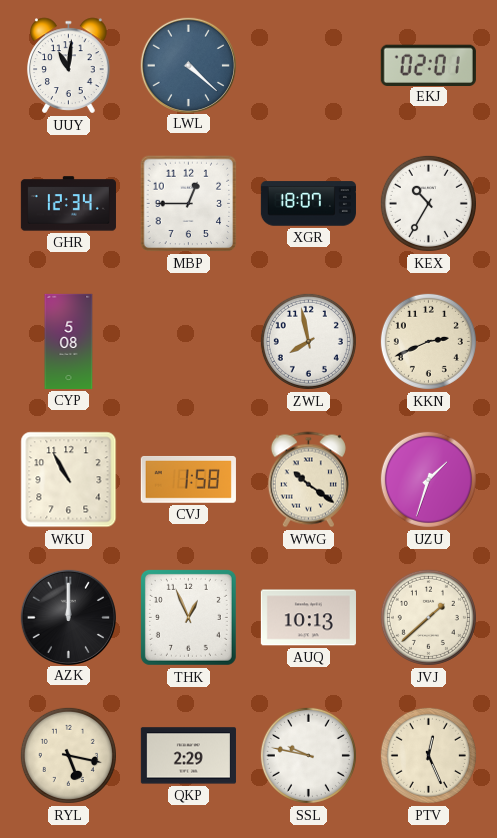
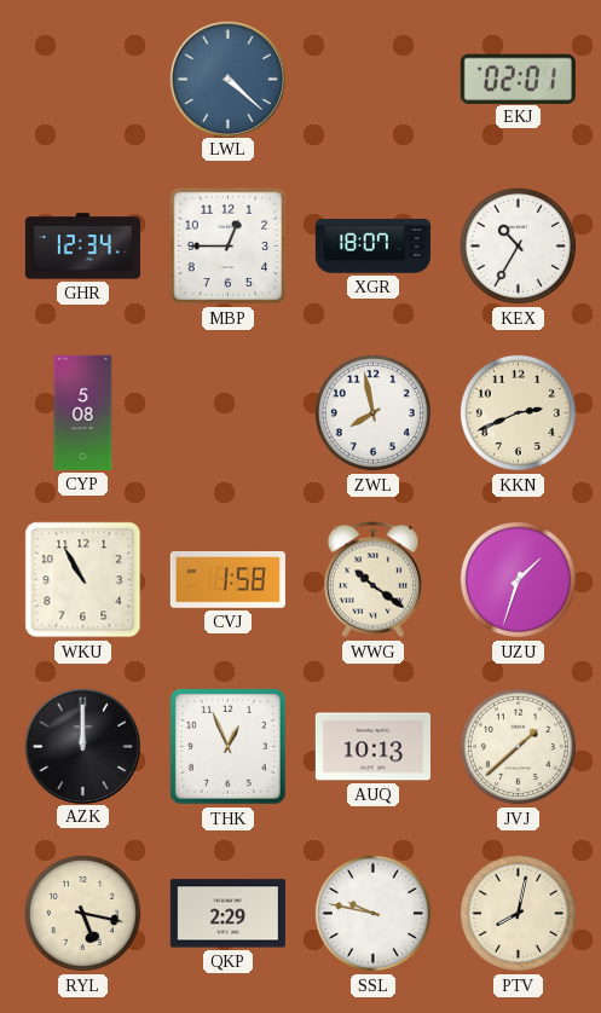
UUY: 11:01 -> none (69, 66)
PTV: 12:26 -> 8:02 (518, 913)
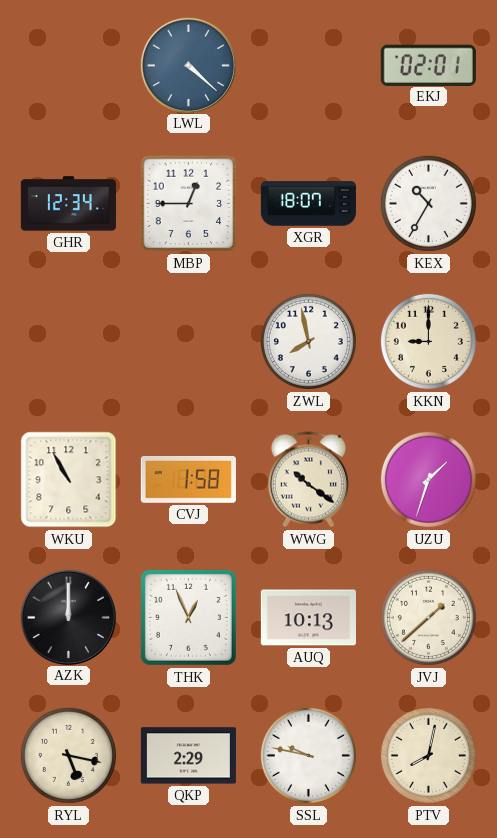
CYP: 5:08 -> none (83, 412)
KKN: 2:41 -> 9:00 (428, 341)
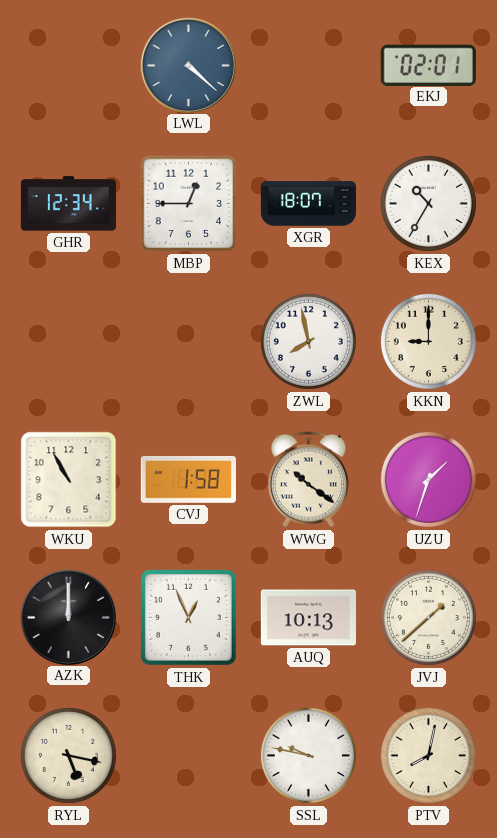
QKP: 2:29 -> none (188, 756)
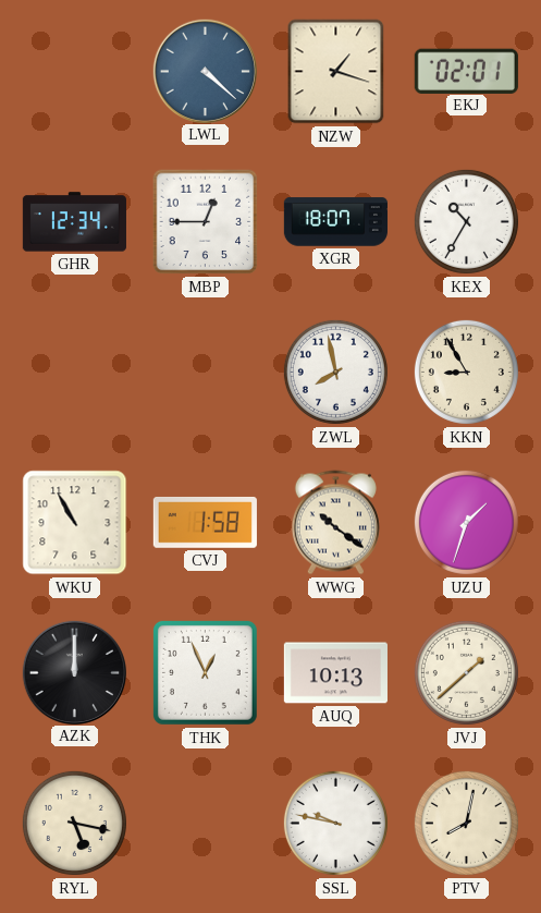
NZW: none -> 1:18 (336, 72)
KKN: 9:00 -> 8:55 (466, 372)
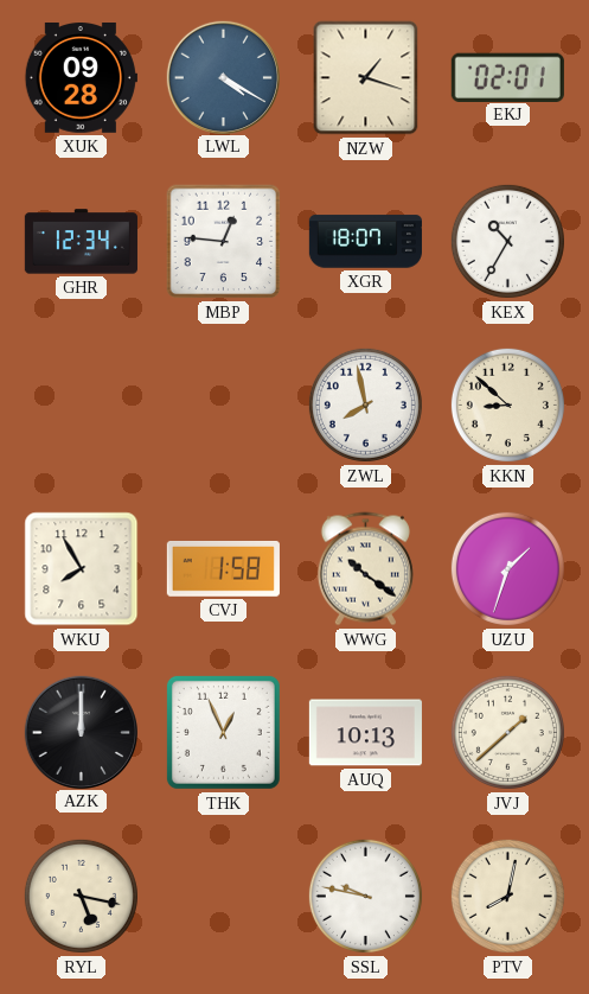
XUK: none -> 09:28 (81, 78)
LWL: 4:22 -> 4:20 (223, 77)
MBP: 12:45 -> 12:46 (224, 242)
KKN: 8:55 -> 8:52 (507, 404)
WKU: 10:55 -> 7:55 (82, 569)
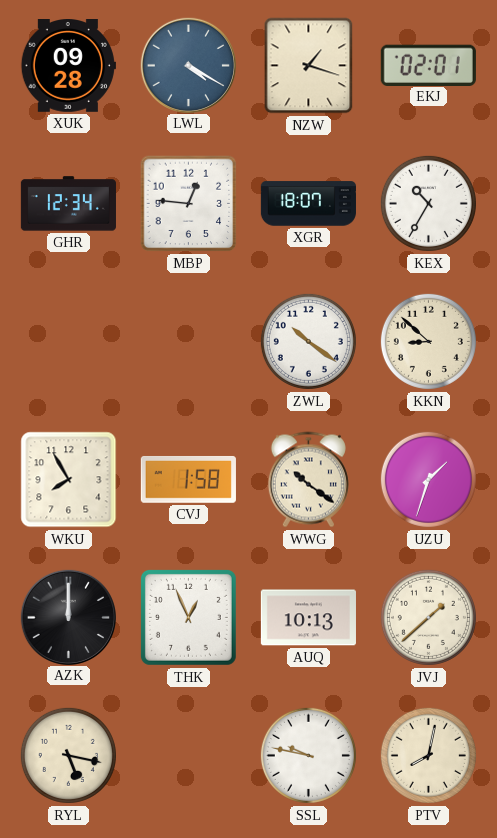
ZWL: 7:58 -> 10:21 (308, 341)
